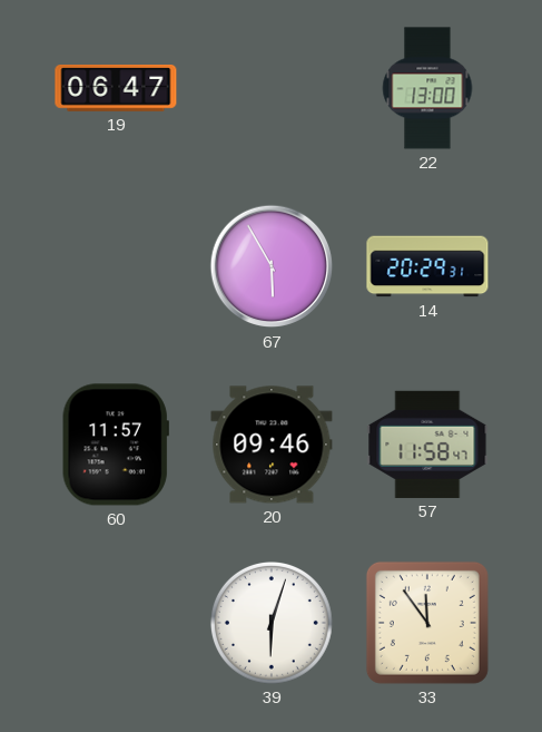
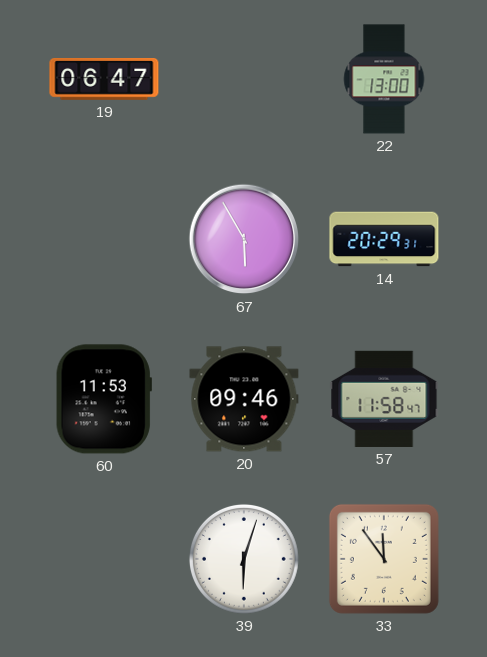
60: 11:57 -> 11:53 (104, 399)
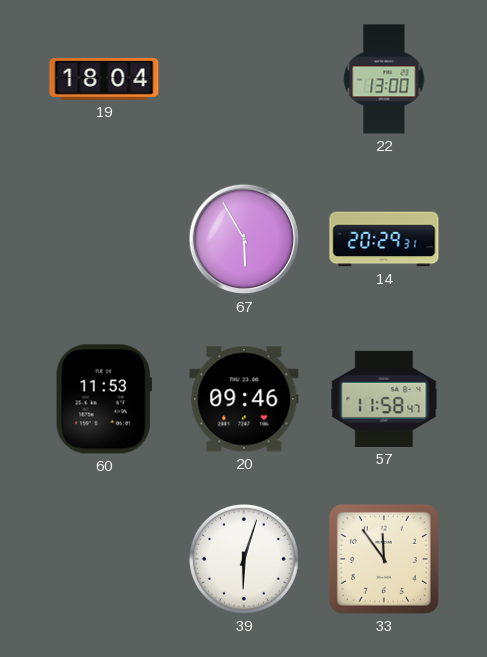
19: 06:47 -> 18:04 (104, 80)
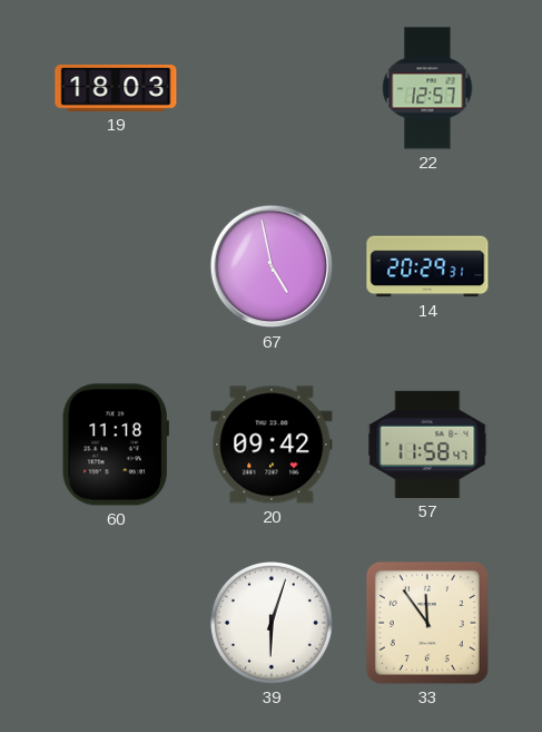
19: 18:04 -> 18:03 (116, 89)
22: 13:00 -> 12:57 (427, 88)
67: 5:55 -> 4:58 (272, 266)
60: 11:53 -> 11:18 (116, 445)
20: 09:46 -> 09:42 (272, 445)
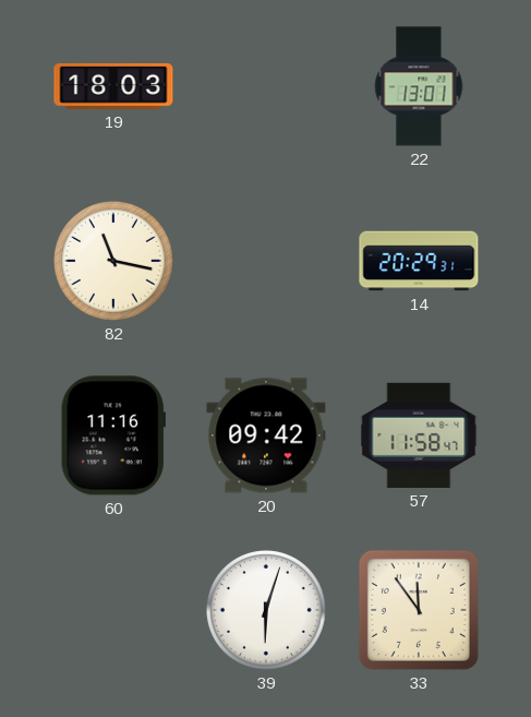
22: 12:57 -> 13:01 (419, 86)
82: none -> 11:17 (113, 261)
67: 4:58 -> none (272, 266)
60: 11:18 -> 11:16 (113, 435)
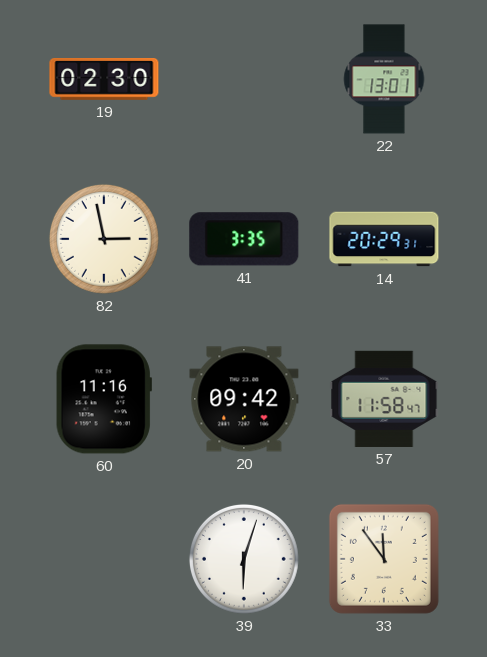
19: 18:03 -> 02:30 (104, 80)
82: 11:17 -> 2:58 (104, 239)
41: none -> 3:35 (244, 239)
